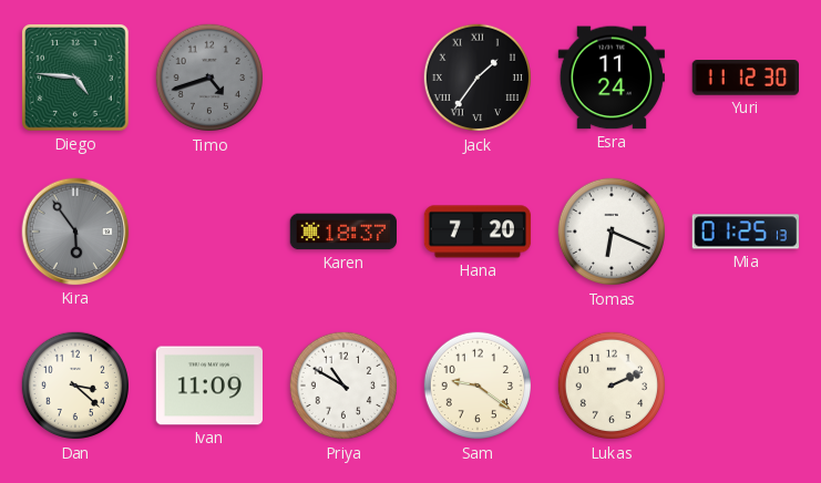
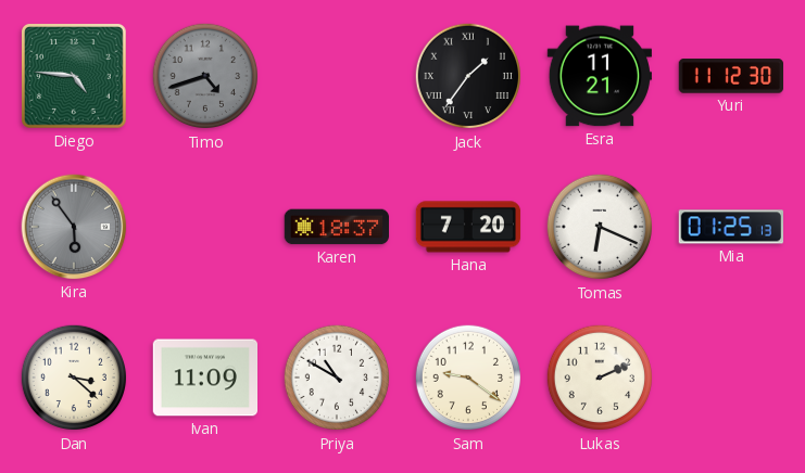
Esra: 11:24 -> 11:21 (599, 76)
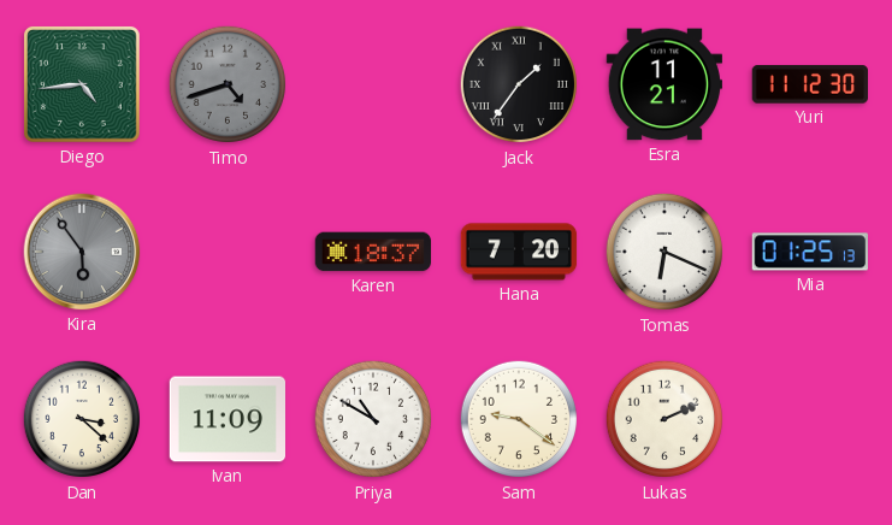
Diego: 4:46 -> 4:44 (82, 84)
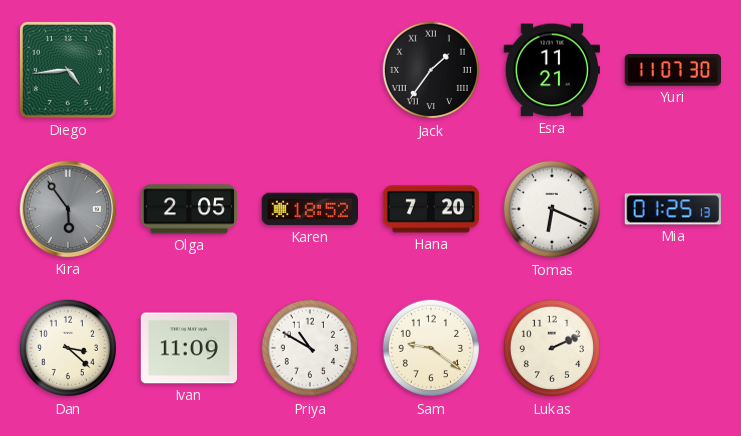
Timo: 4:42 -> none (228, 84)
Yuri: 11:12 -> 11:07 (672, 70)
Olga: none -> 2:05 (189, 209)
Karen: 18:37 -> 18:52 (309, 209)
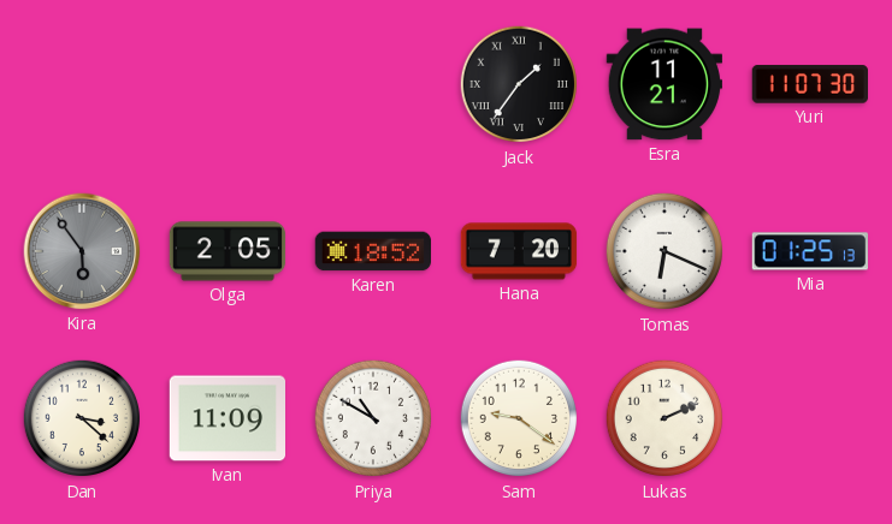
Diego: 4:44 -> none (68, 70)
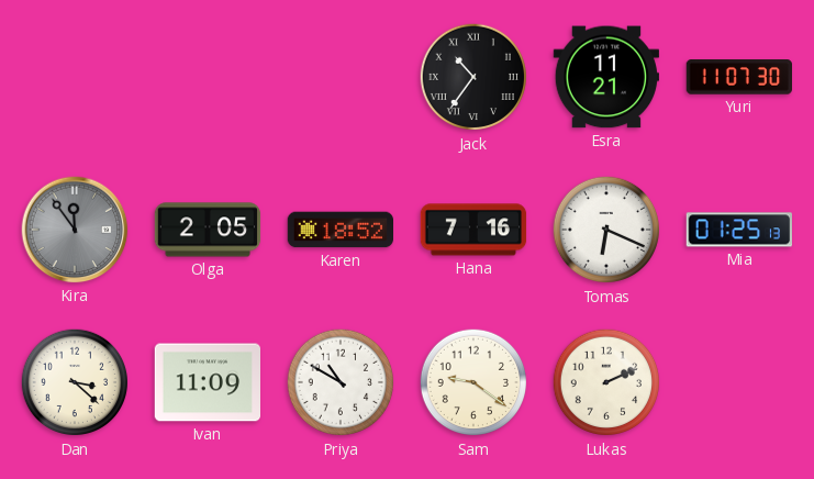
Jack: 1:36 -> 10:36 (473, 77)
Kira: 5:54 -> 11:54 (75, 230)
Hana: 7:20 -> 7:16 (473, 230)
